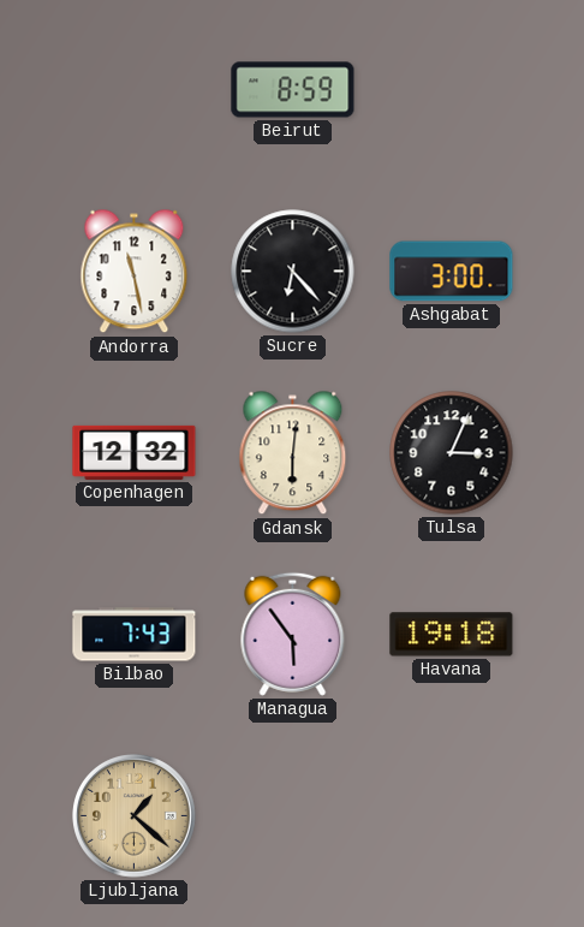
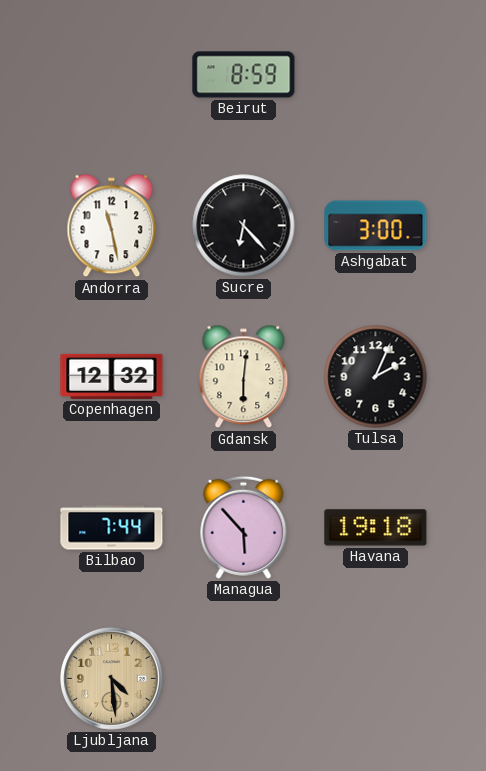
Tulsa: 3:04 -> 2:04 (376, 377)
Bilbao: 7:43 -> 7:44 (112, 528)
Managua: 5:54 -> 5:53 (244, 527)
Ljubljana: 1:22 -> 4:29 (112, 679)
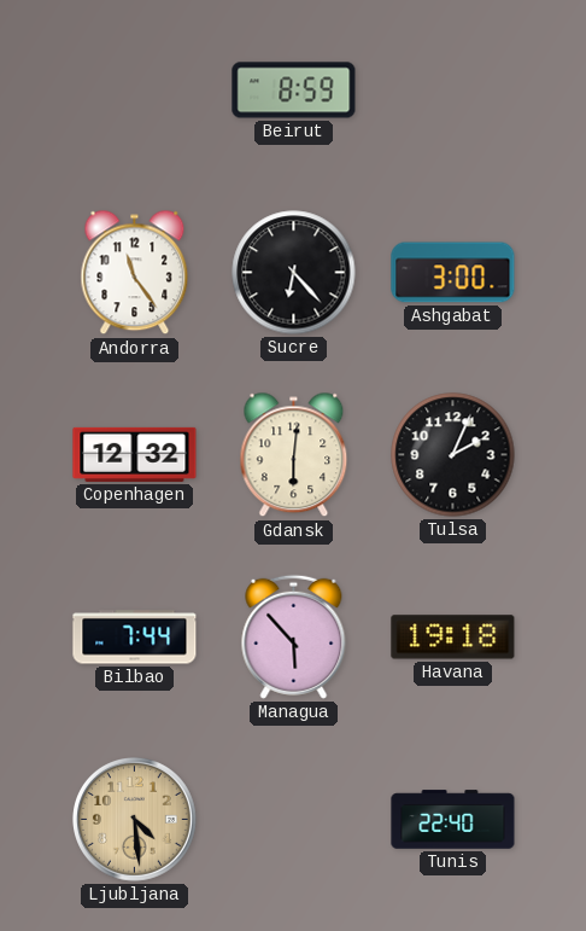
Andorra: 11:28 -> 11:24 (135, 273)
Tunis: none -> 22:40 (453, 820)
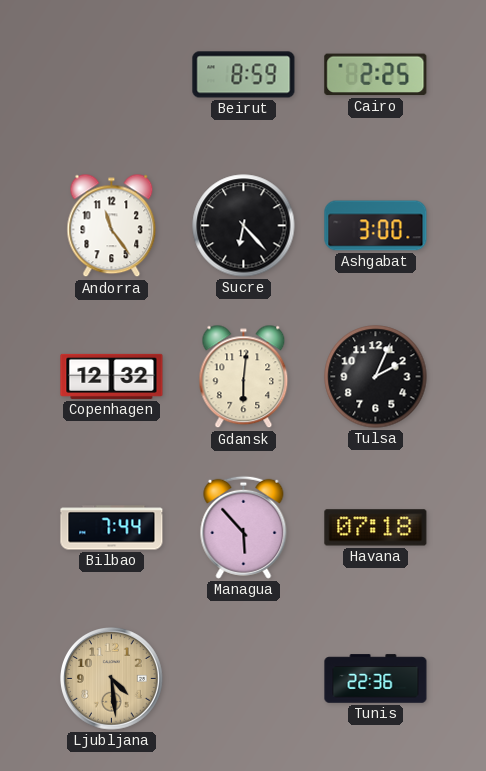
Cairo: none -> 2:25 (376, 75)
Havana: 19:18 -> 07:18 (376, 528)
Tunis: 22:40 -> 22:36 (376, 679)
